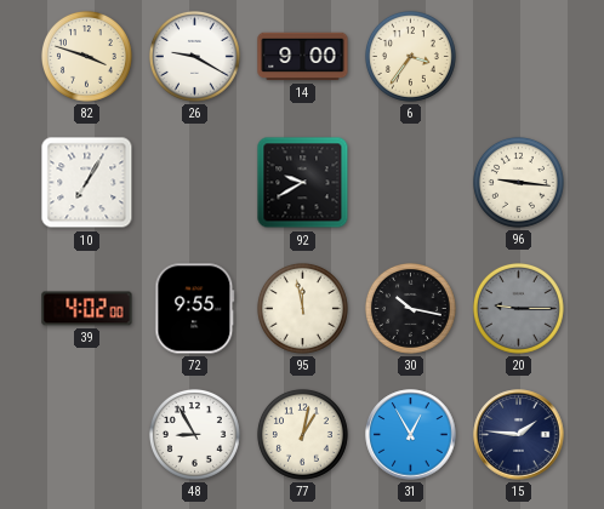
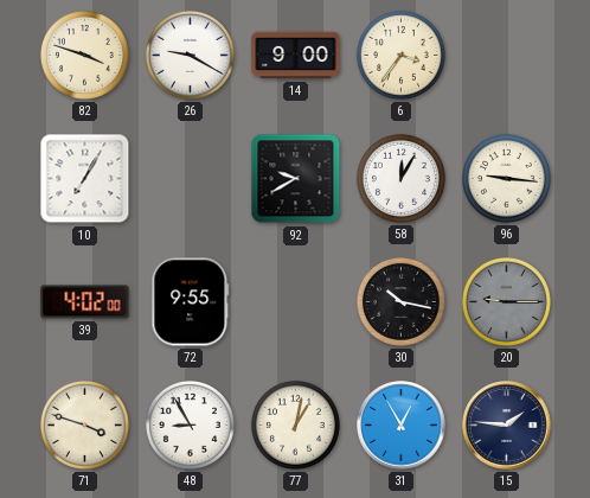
58: none -> 12:05 (400, 178)
95: 11:58 -> none (302, 308)
71: none -> 3:48 (84, 424)
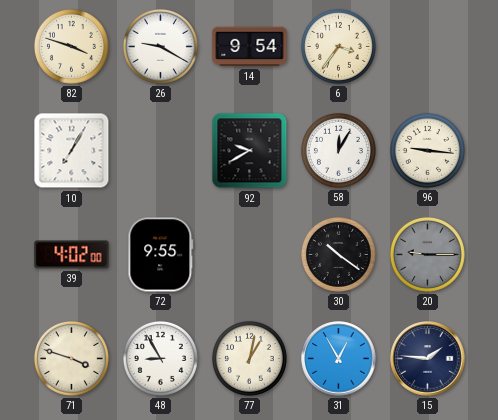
14: 9:00 -> 9:54 (250, 47)
30: 10:17 -> 10:21 (338, 254)
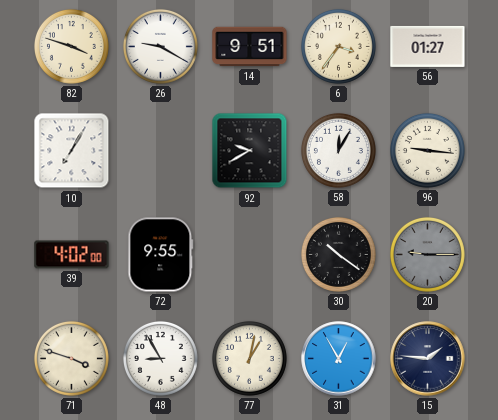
14: 9:54 -> 9:51 (250, 47)
56: none -> 01:27 (428, 46)
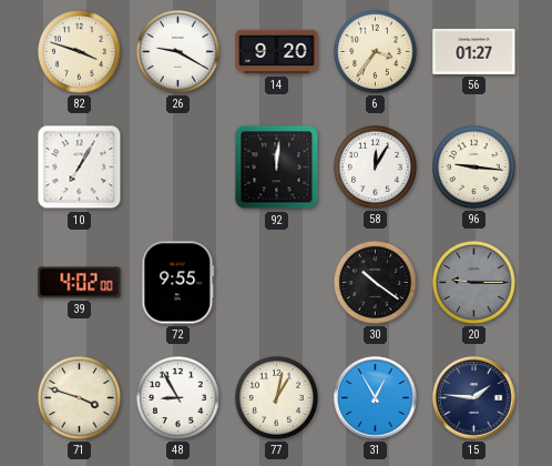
14: 9:51 -> 9:20 (277, 52)
92: 9:40 -> 12:01 (277, 168)
